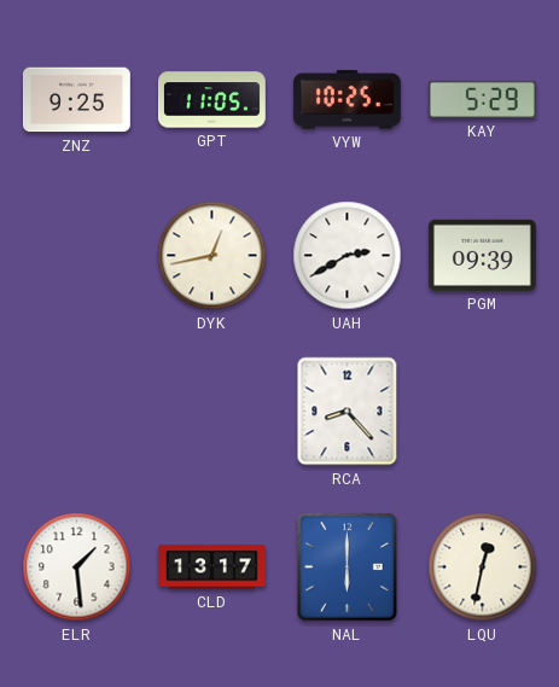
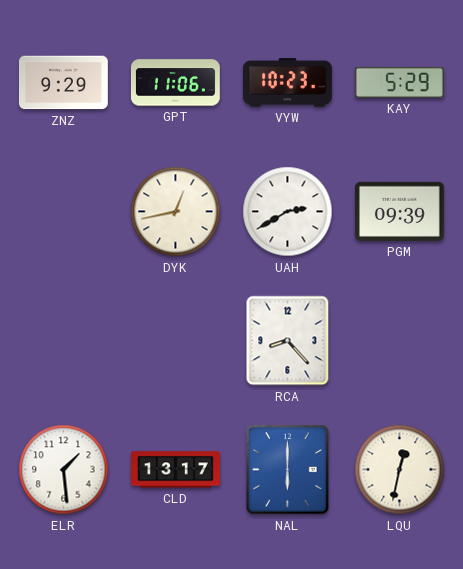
ZNZ: 9:25 -> 9:29 (63, 83)
GPT: 11:05 -> 11:06 (175, 83)
VYW: 10:25 -> 10:23 (287, 83)
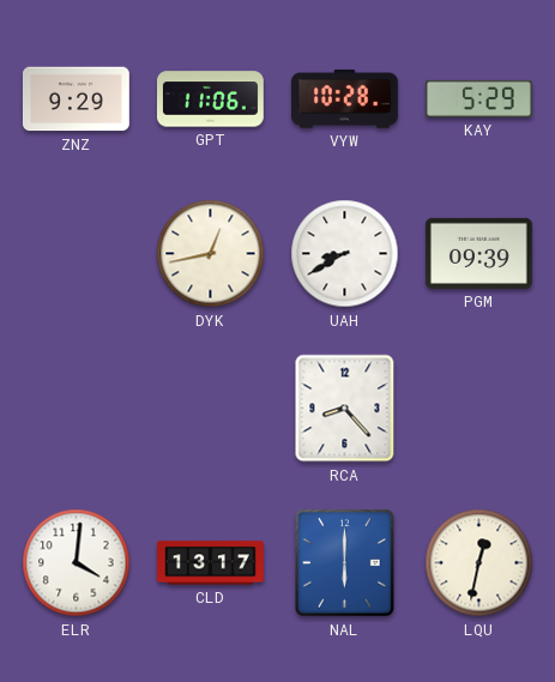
VYW: 10:23 -> 10:28 (344, 99)
UAH: 2:40 -> 8:40 (345, 254)
ELR: 1:29 -> 4:01 (77, 563)
